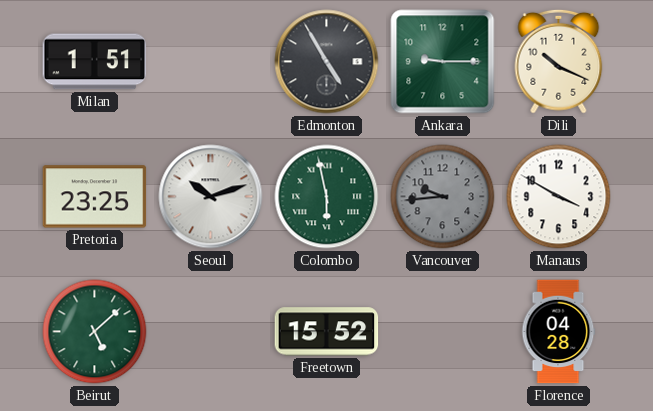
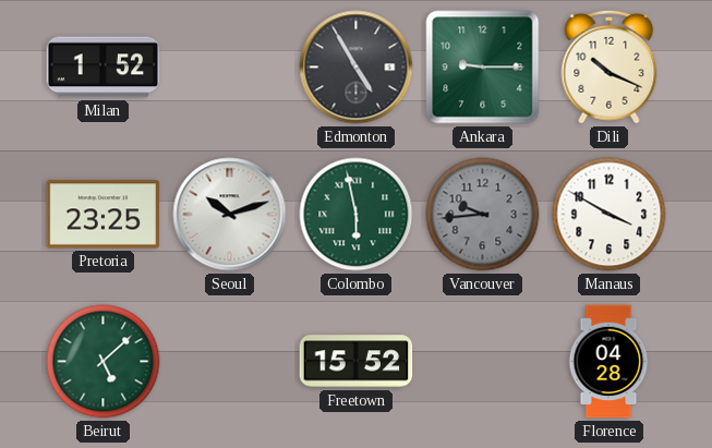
Milan: 1:51 -> 1:52 (104, 68)
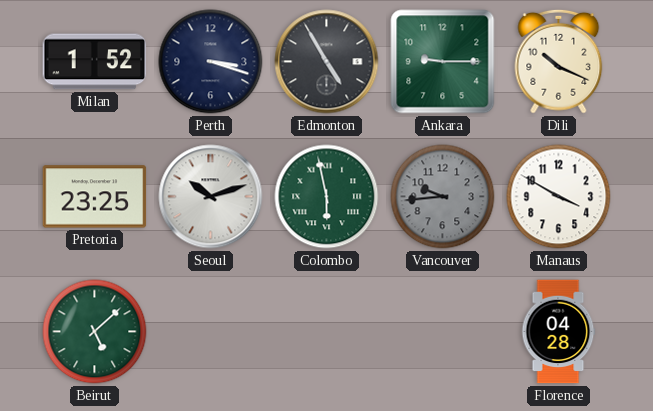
Perth: none -> 3:18 (211, 62)
Freetown: 15:52 -> none (357, 362)
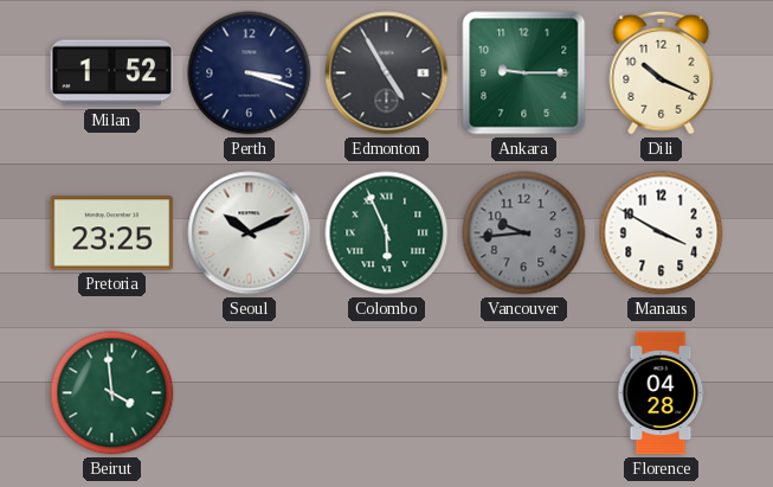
Seoul: 10:12 -> 10:11 (250, 233)
Colombo: 5:58 -> 5:56 (387, 233)
Beirut: 5:08 -> 3:59 (112, 393)
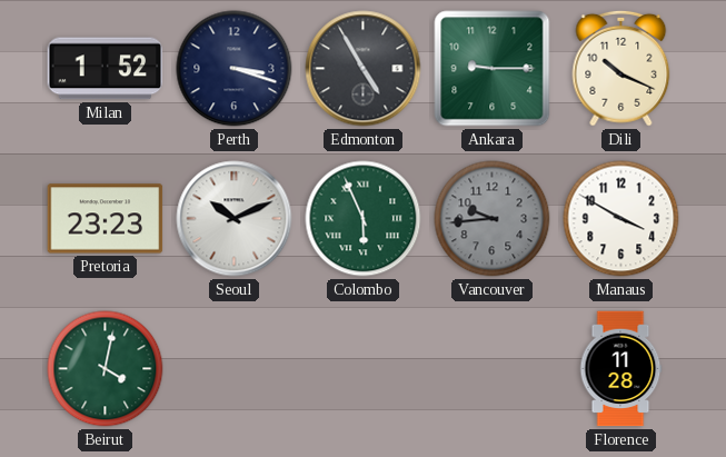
Pretoria: 23:25 -> 23:23 (106, 219)
Beirut: 3:59 -> 4:02 (106, 369)
Florence: 04:28 -> 11:28 (620, 369)
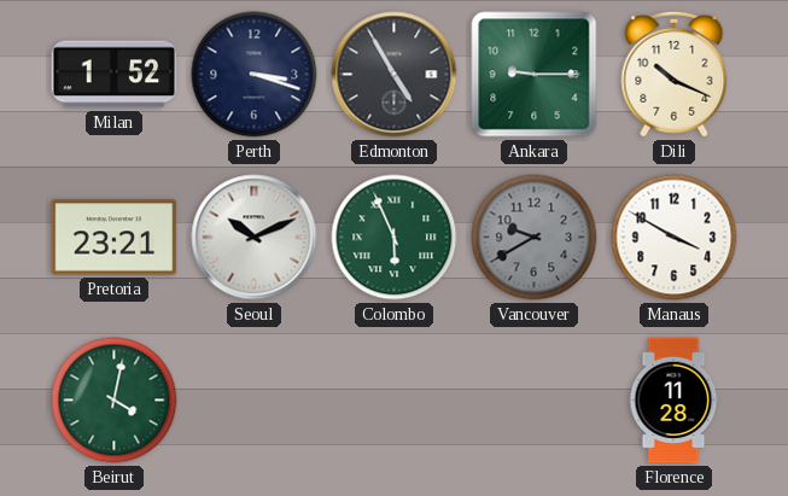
Pretoria: 23:23 -> 23:21 (115, 238)
Vancouver: 9:44 -> 9:40 (535, 238)
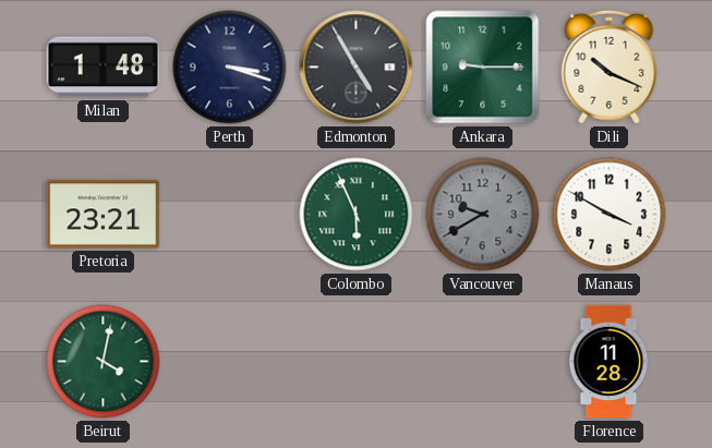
Milan: 1:52 -> 1:48 (104, 68)
Seoul: 10:11 -> none (255, 238)
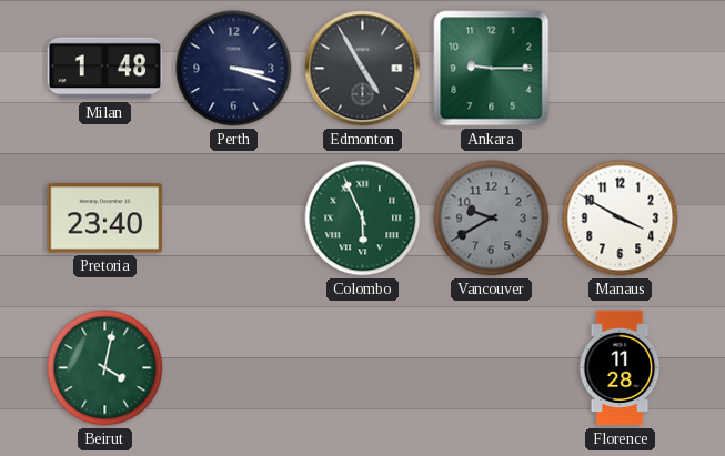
Dili: 10:19 -> none (610, 66)
Pretoria: 23:21 -> 23:40 (105, 219)
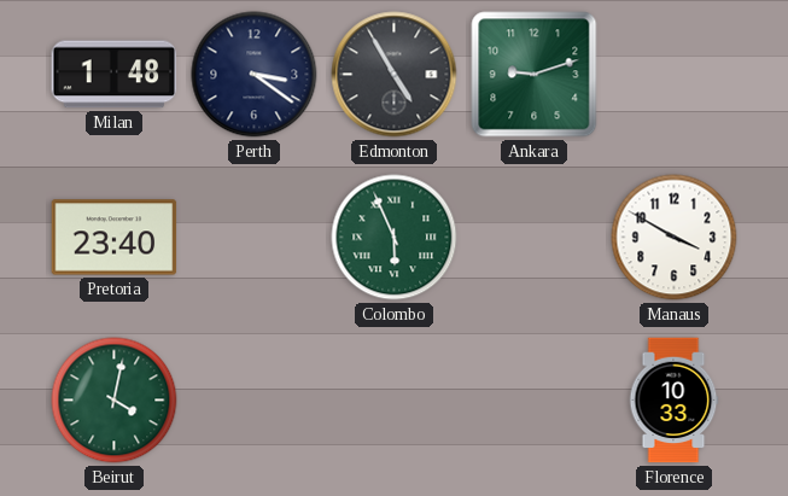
Perth: 3:18 -> 3:21 (255, 75)
Ankara: 9:15 -> 9:12 (535, 75)
Vancouver: 9:40 -> none (492, 219)
Florence: 11:28 -> 10:33 (673, 401)
